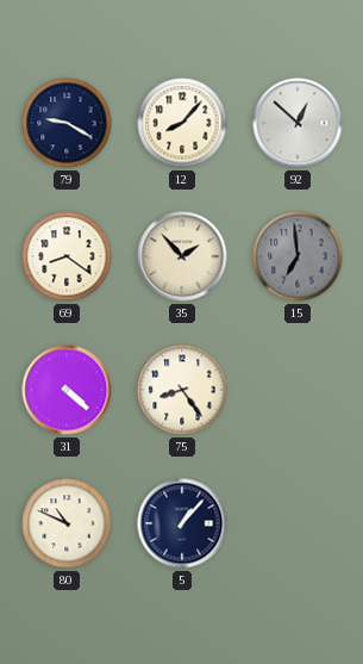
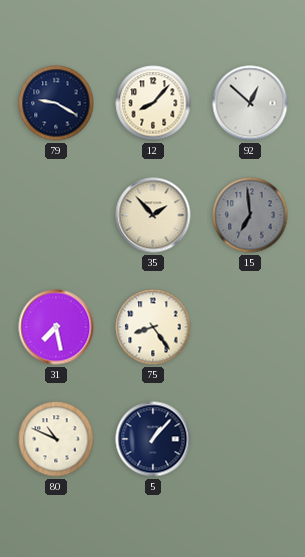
69: 8:21 -> none (67, 256)
31: 4:22 -> 7:28 (56, 327)
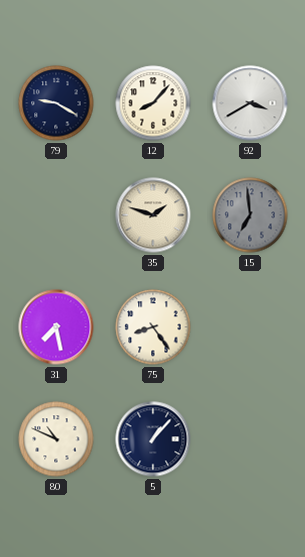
92: 12:52 -> 3:40 (250, 103)
35: 1:53 -> 1:48 (153, 215)
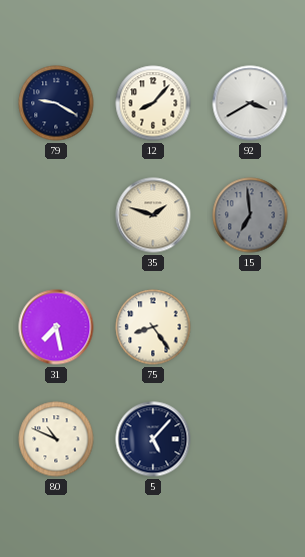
5: 1:07 -> 5:07 (153, 439)
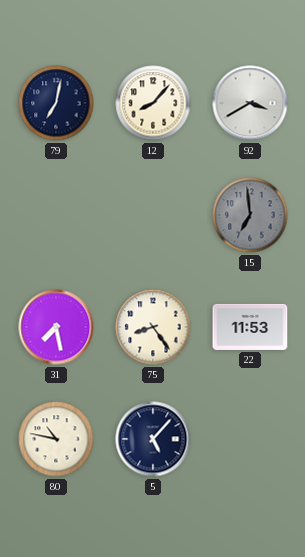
79: 9:20 -> 7:02 (56, 103)
35: 1:48 -> none (153, 215)
22: none -> 11:53 (250, 327)
80: 10:49 -> 10:47 (56, 439)
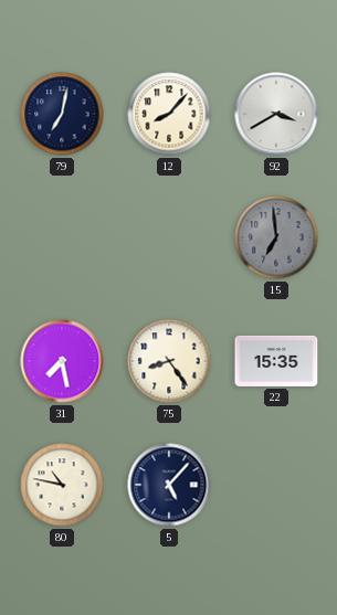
22: 11:53 -> 15:35 (276, 361)
